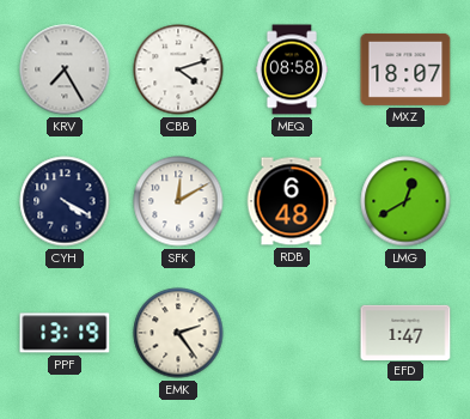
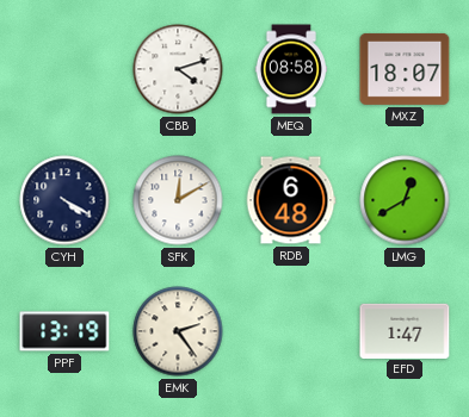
KRV: 7:25 -> none (65, 69)
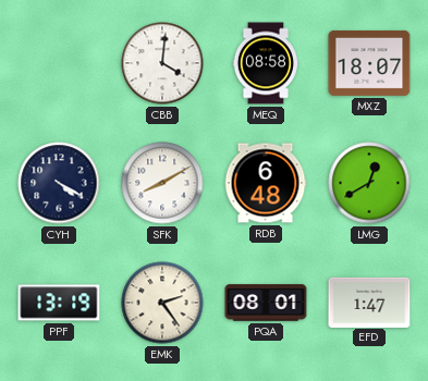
CBB: 4:12 -> 4:01 (162, 63)
SFK: 12:10 -> 8:10 (162, 183)
PQA: none -> 08:01 (266, 303)
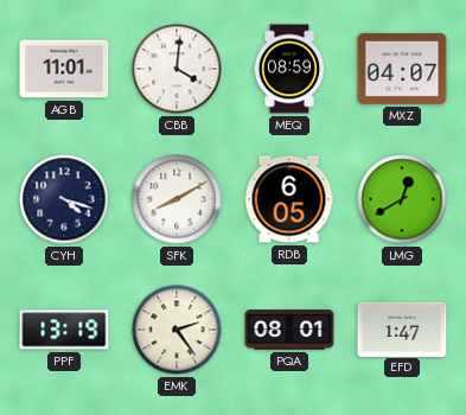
AGB: none -> 11:01 (64, 69)
MEQ: 08:58 -> 08:59 (288, 69)
MXZ: 18:07 -> 04:07 (402, 69)
CYH: 4:20 -> 4:18 (64, 199)
RDB: 6:48 -> 6:05 (289, 199)
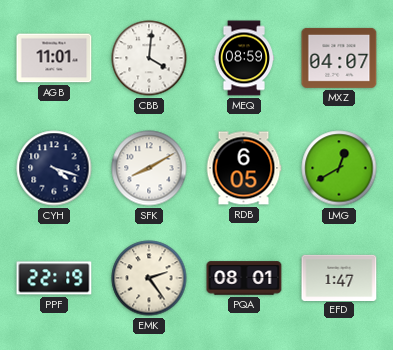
PPF: 13:19 -> 22:19 (54, 278)
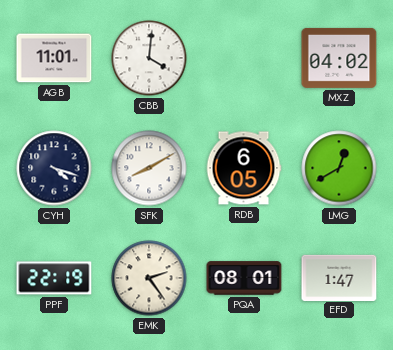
MEQ: 08:59 -> none (243, 58)
MXZ: 04:07 -> 04:02 (339, 58)
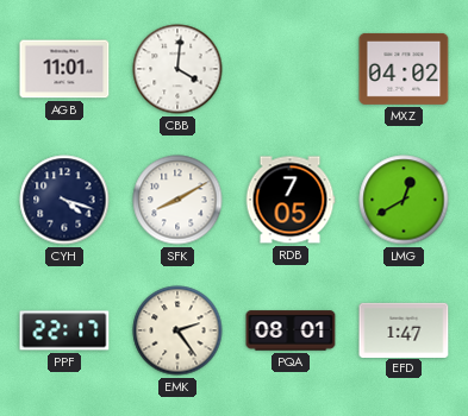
RDB: 6:05 -> 7:05 (291, 200)
PPF: 22:19 -> 22:17 (64, 330)
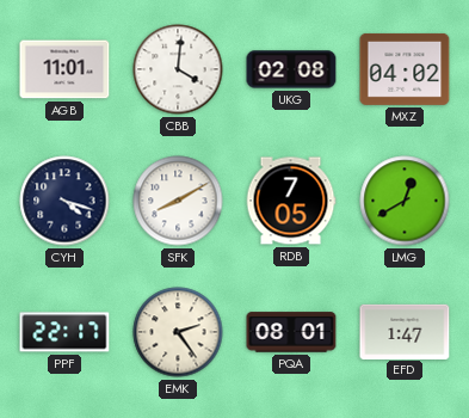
UKG: none -> 02:08 (291, 69)
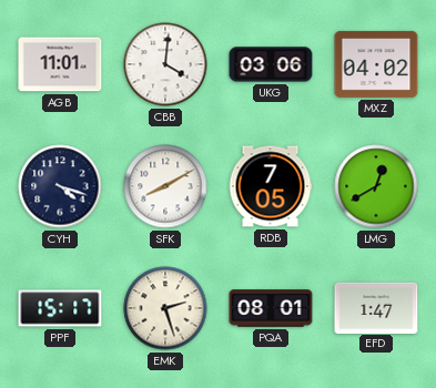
UKG: 02:08 -> 03:06 (271, 64)
PPF: 22:17 -> 15:17 (60, 308)
EMK: 2:24 -> 2:27 (165, 308)
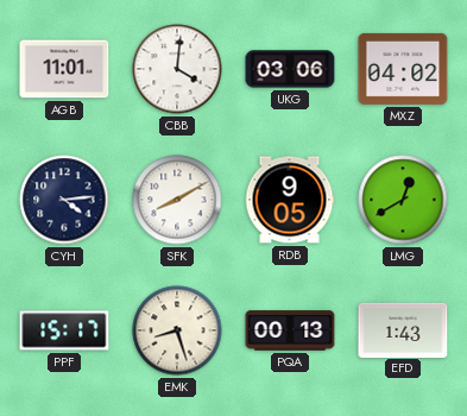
CYH: 4:18 -> 4:14 (64, 200)
RDB: 7:05 -> 9:05 (290, 200)
EMK: 2:27 -> 8:27 (177, 330)
PQA: 08:01 -> 00:13 (290, 330)
EFD: 1:47 -> 1:43 (403, 329)
